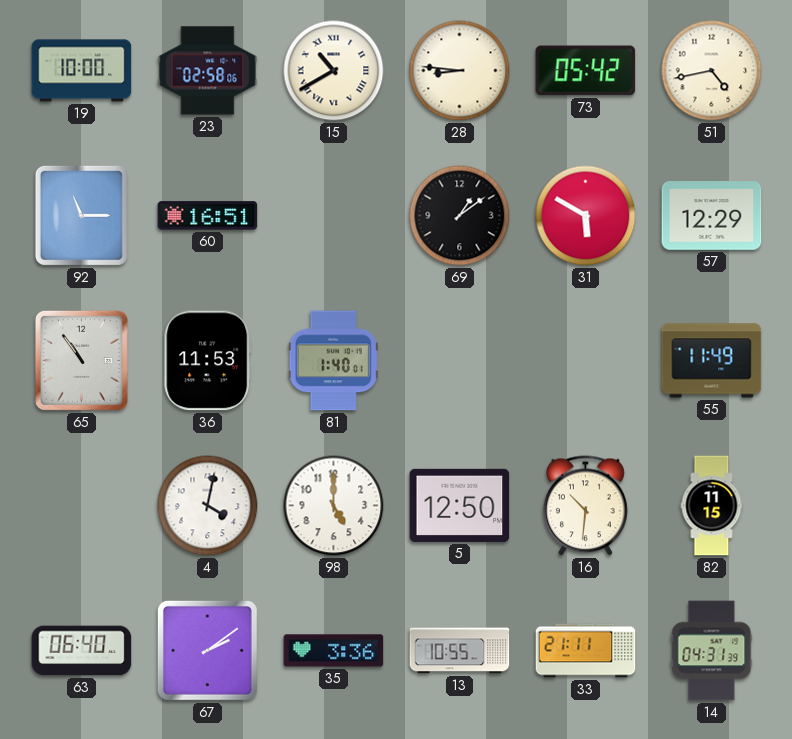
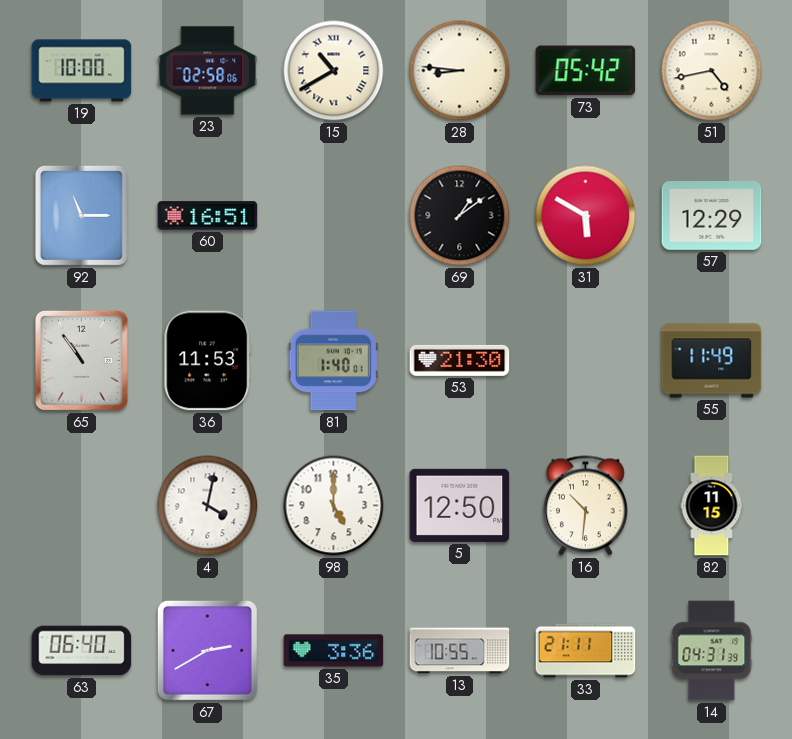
53: none -> 21:30 (460, 360)
67: 2:09 -> 2:40 (207, 650)
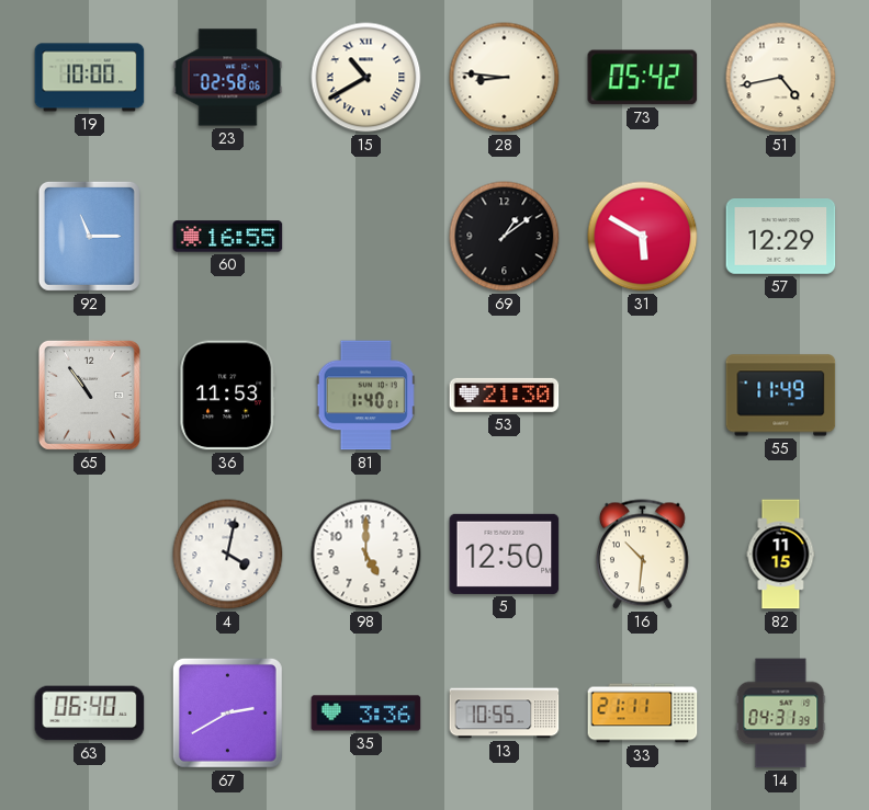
60: 16:51 -> 16:55 (228, 237)
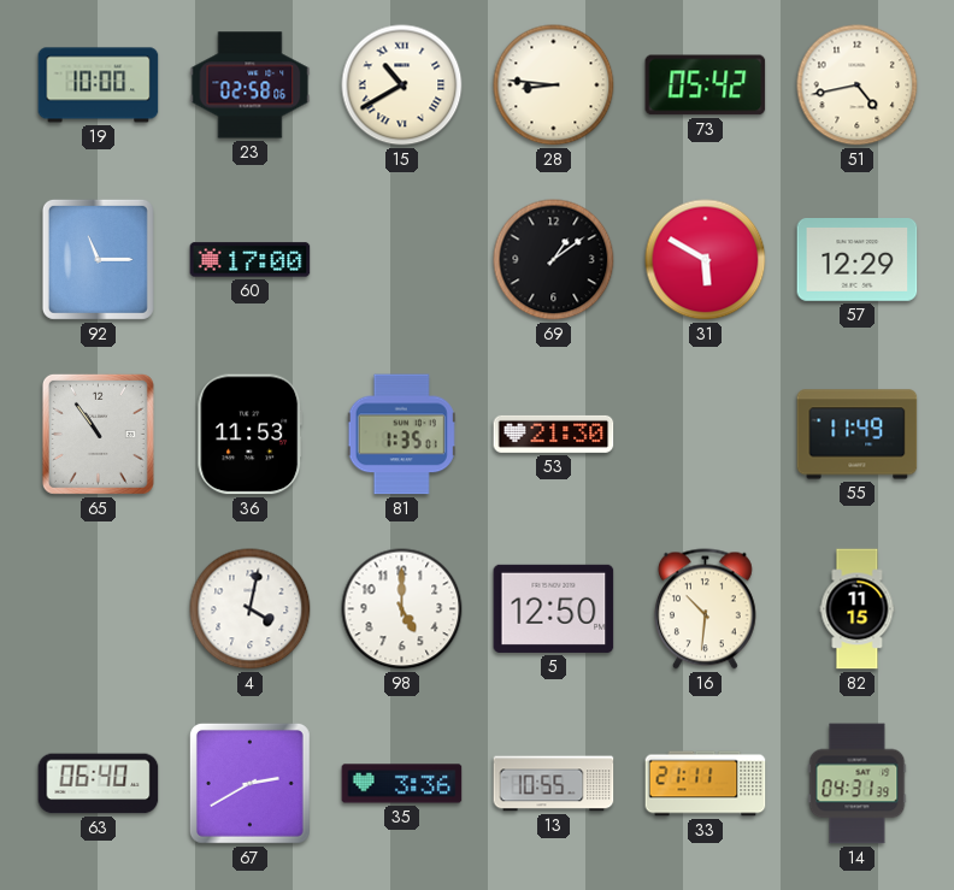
60: 16:55 -> 17:00 (251, 260)
81: 1:40 -> 1:35 (401, 435)
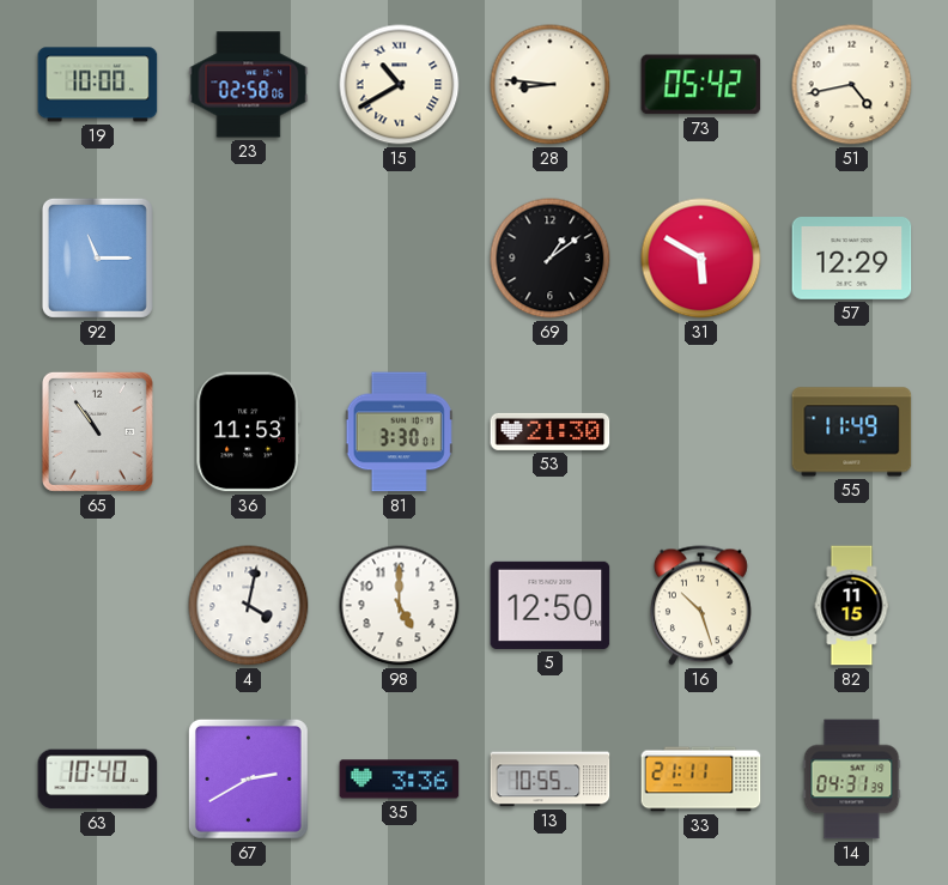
60: 17:00 -> none (251, 260)
81: 1:35 -> 3:30 (399, 432)
16: 10:31 -> 10:27 (700, 606)
63: 06:40 -> 10:40 (98, 780)
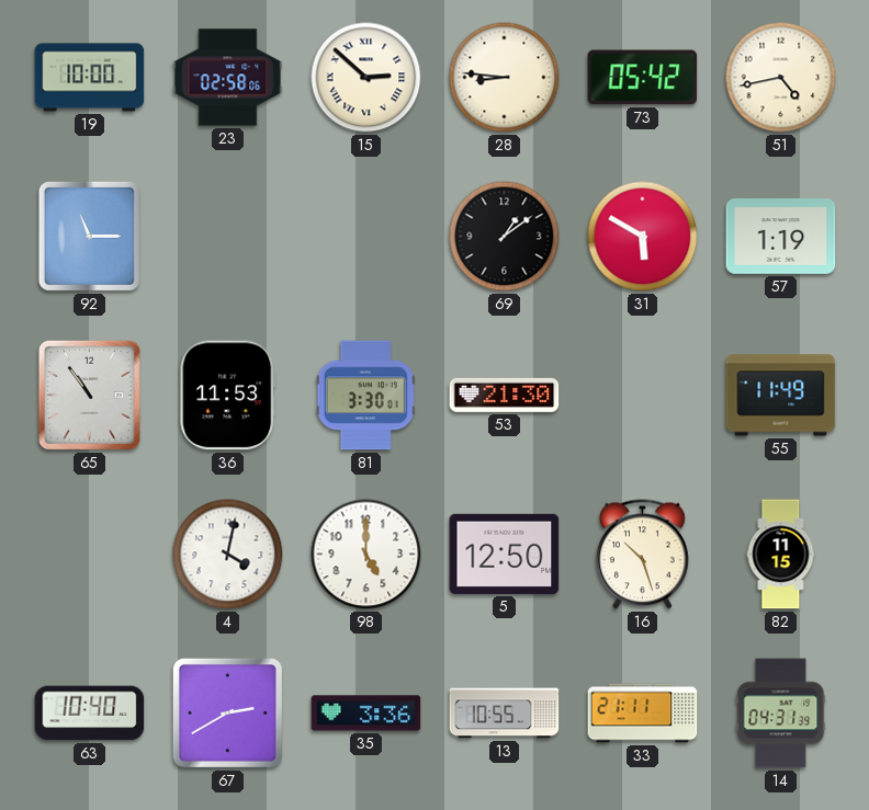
15: 10:40 -> 2:52 (366, 78)
57: 12:29 -> 1:19 (781, 237)
